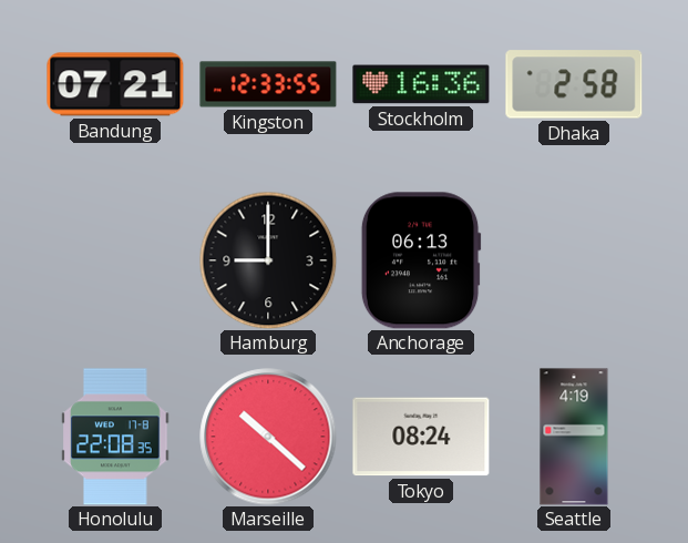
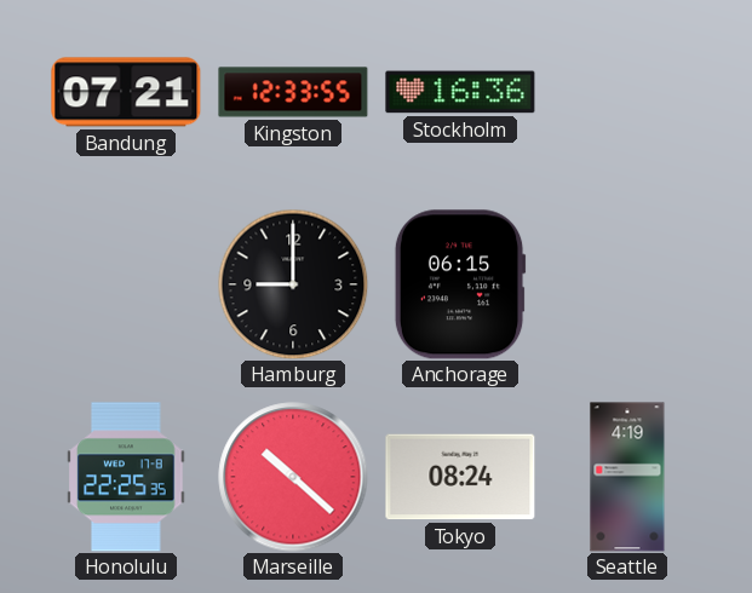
Dhaka: 2:58 -> none (574, 84)
Anchorage: 06:13 -> 06:15 (460, 284)
Honolulu: 22:08 -> 22:25 (126, 477)
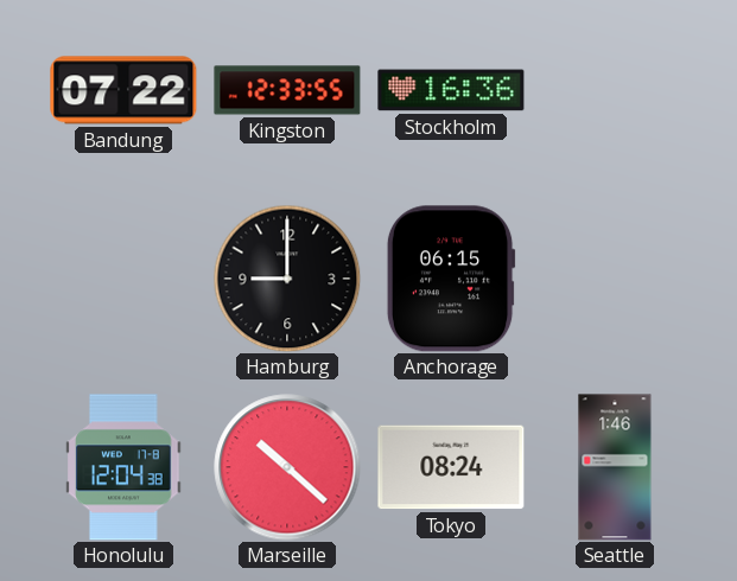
Bandung: 07:21 -> 07:22 (123, 90)
Honolulu: 22:25 -> 12:04 (123, 467)
Seattle: 4:19 -> 1:46 (615, 467)
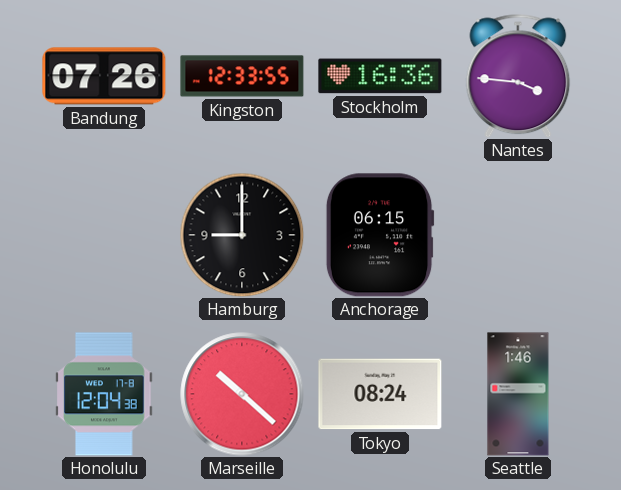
Bandung: 07:22 -> 07:26 (104, 76)
Nantes: none -> 3:46 (518, 76)
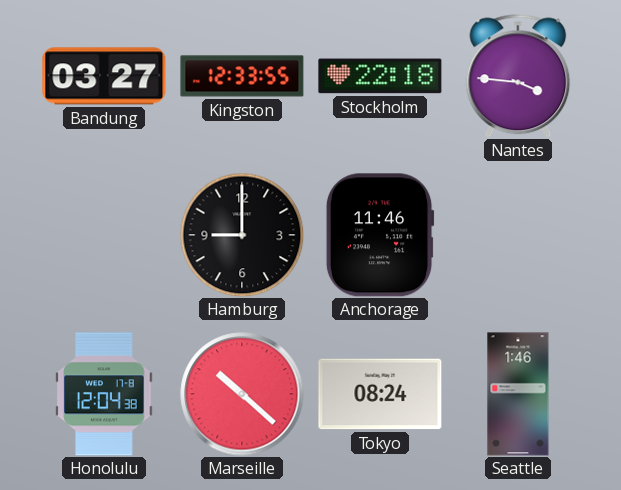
Bandung: 07:26 -> 03:27 (104, 76)
Stockholm: 16:36 -> 22:18 (380, 76)
Anchorage: 06:15 -> 11:46 (380, 235)
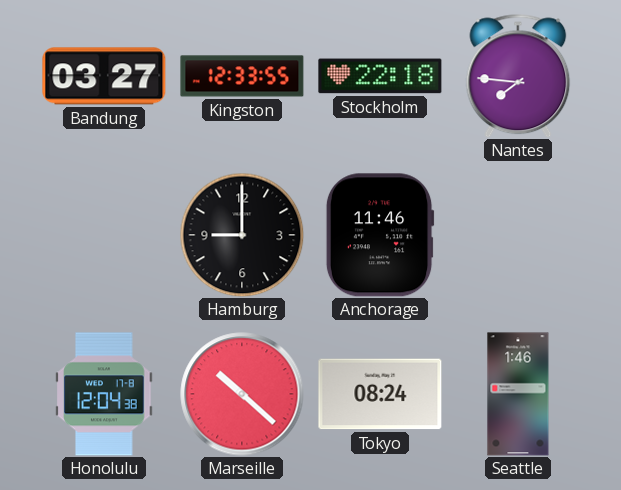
Nantes: 3:46 -> 7:46 (518, 76)
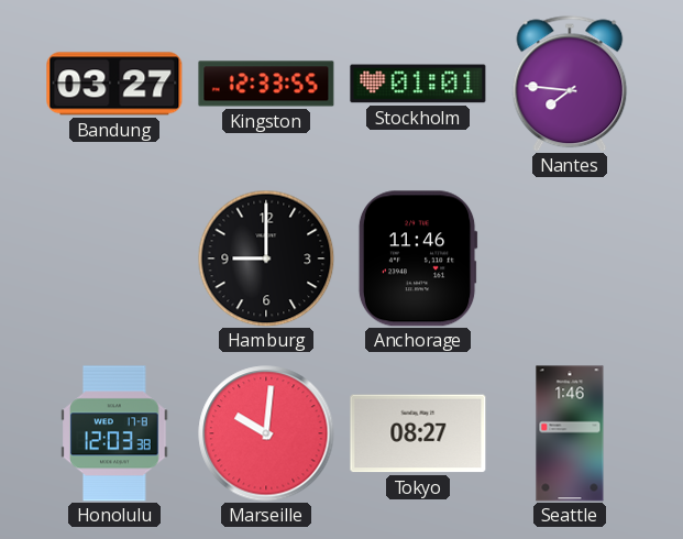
Stockholm: 22:18 -> 01:01 (418, 84)
Honolulu: 12:04 -> 12:03 (114, 433)
Marseille: 10:22 -> 10:01 (266, 433)
Tokyo: 08:24 -> 08:27 (418, 433)
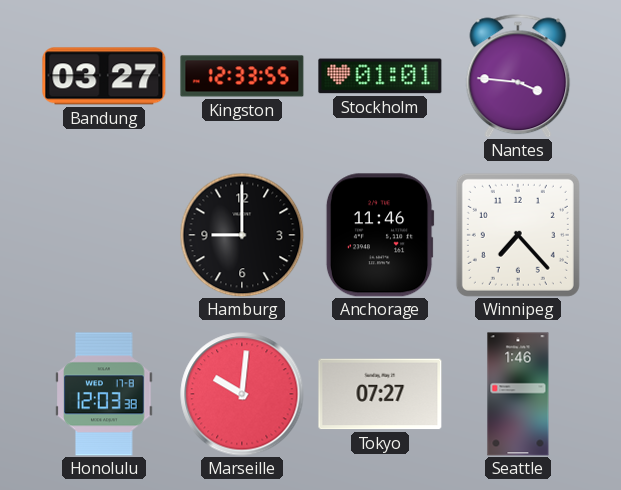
Nantes: 7:46 -> 3:46 (518, 76)
Winnipeg: none -> 7:23 (518, 235)
Tokyo: 08:27 -> 07:27 (380, 394)
